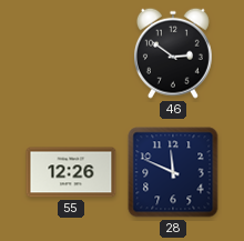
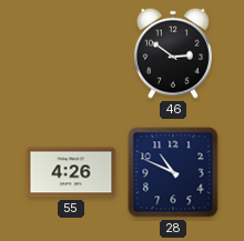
55: 12:26 -> 4:26 (71, 172)
28: 11:49 -> 10:49 (173, 172)
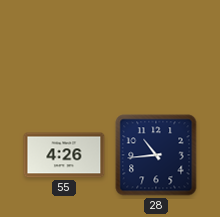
46: 2:51 -> none (173, 53)
28: 10:49 -> 10:44 (156, 155)
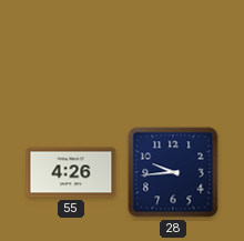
28: 10:44 -> 9:44 (173, 172)
